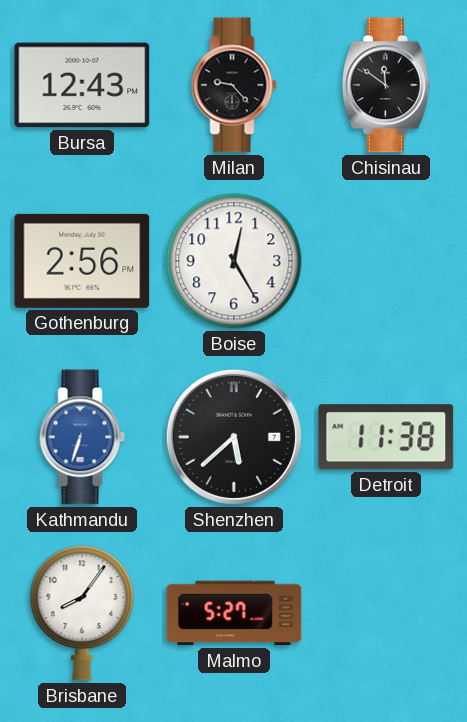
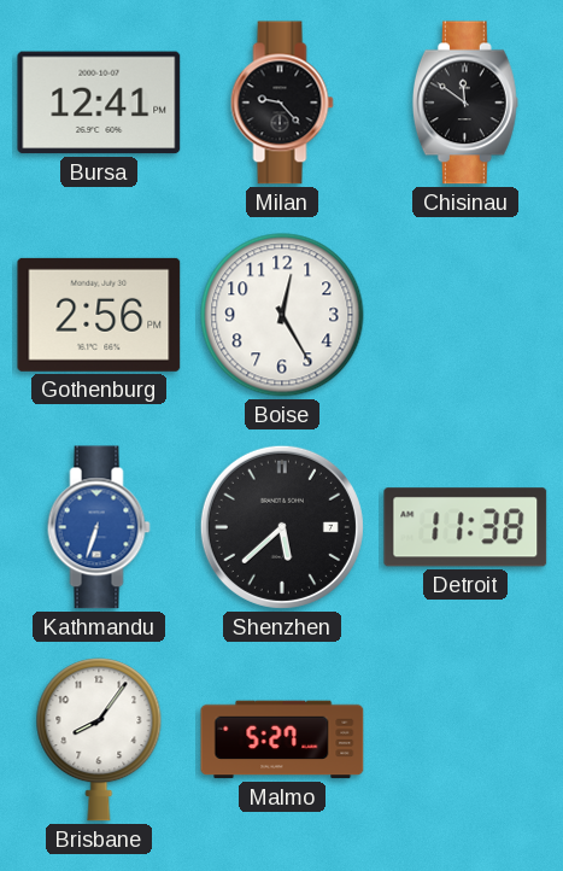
Bursa: 12:43 -> 12:41 (99, 103)
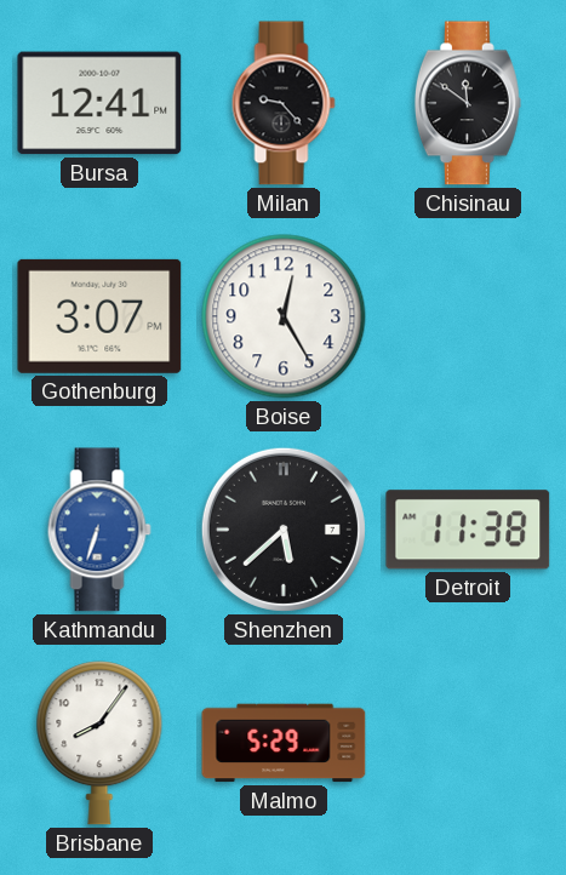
Gothenburg: 2:56 -> 3:07 (99, 316)
Malmo: 5:27 -> 5:29 (284, 743)
